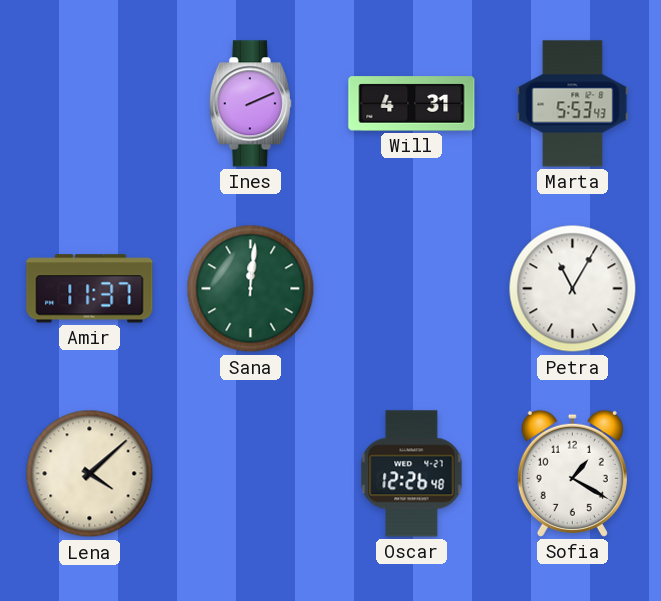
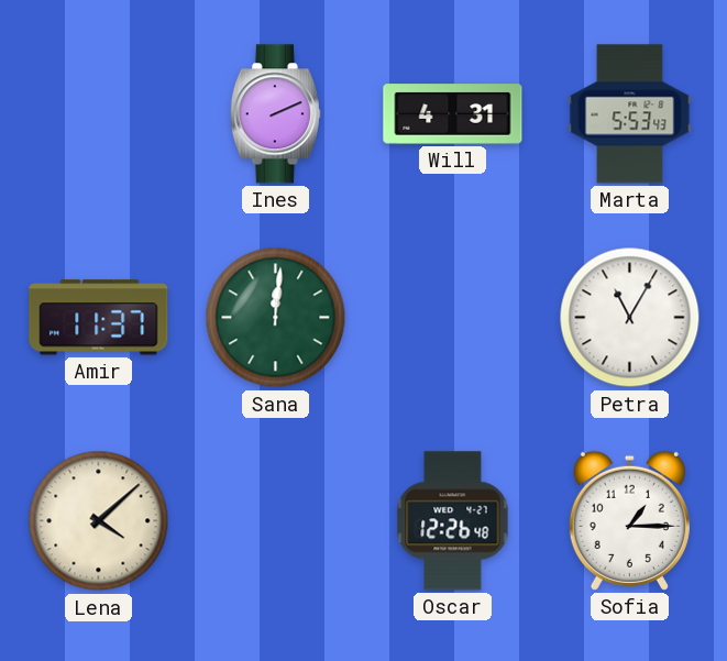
Sofia: 1:20 -> 1:15 (629, 520)
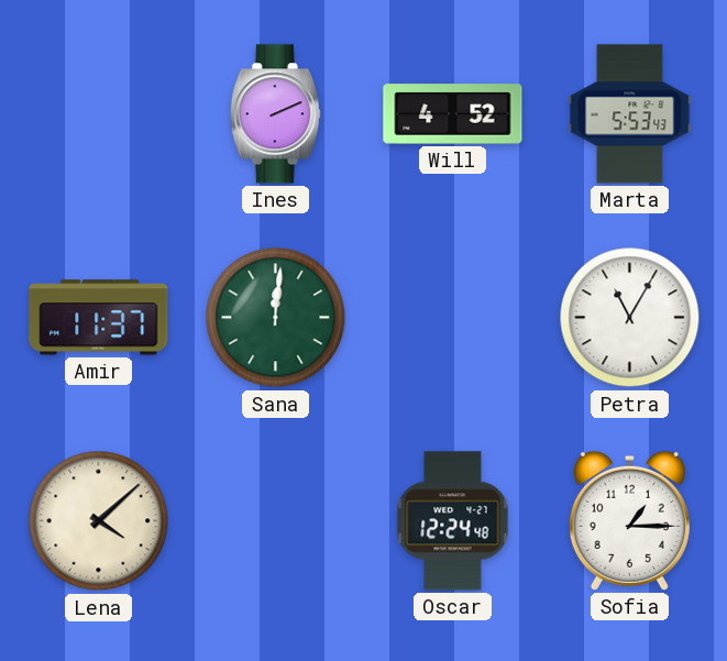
Will: 4:31 -> 4:52 (453, 114)
Oscar: 12:26 -> 12:24 (453, 521)
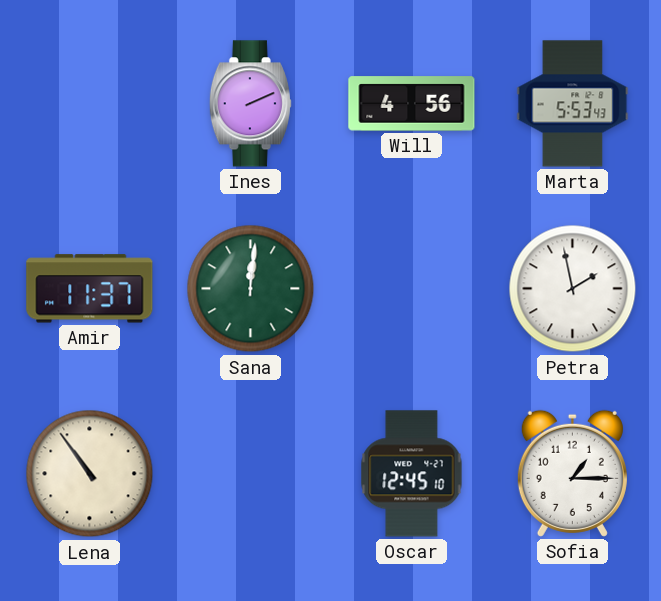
Will: 4:52 -> 4:56 (412, 104)
Petra: 11:05 -> 1:58 (573, 289)
Lena: 4:08 -> 10:54 (90, 474)
Oscar: 12:24 -> 12:45 (412, 474)
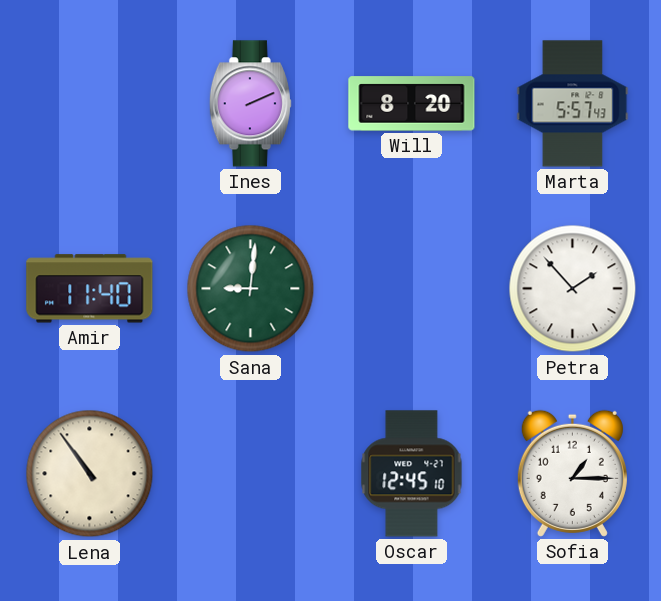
Will: 4:56 -> 8:20 (412, 104)
Marta: 5:53 -> 5:57 (573, 104)
Amir: 11:37 -> 11:40 (90, 289)
Sana: 12:01 -> 9:01 (251, 289)
Petra: 1:58 -> 1:53 (573, 289)
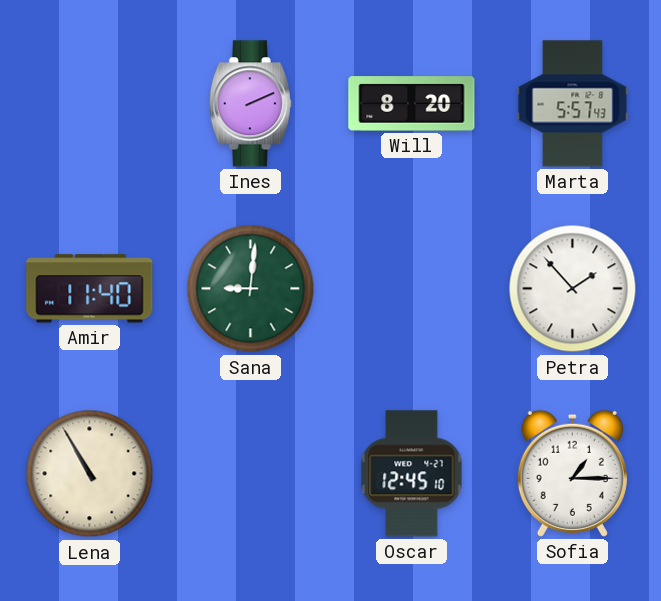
Lena: 10:54 -> 10:55 (90, 474)
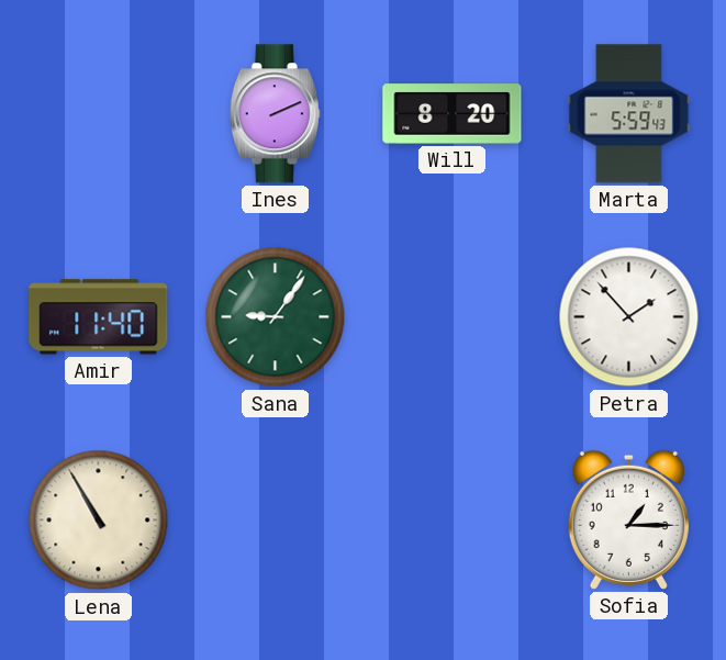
Marta: 5:57 -> 5:59 (629, 114)
Sana: 9:01 -> 9:06 (276, 317)
Oscar: 12:45 -> none (412, 474)
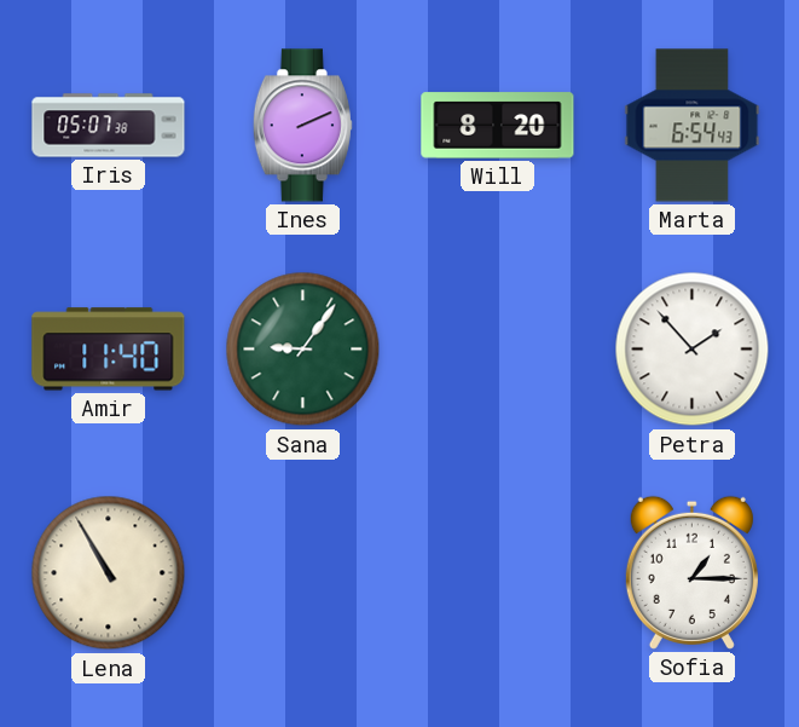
Iris: none -> 05:07 (109, 126)
Marta: 5:59 -> 6:54 (693, 126)
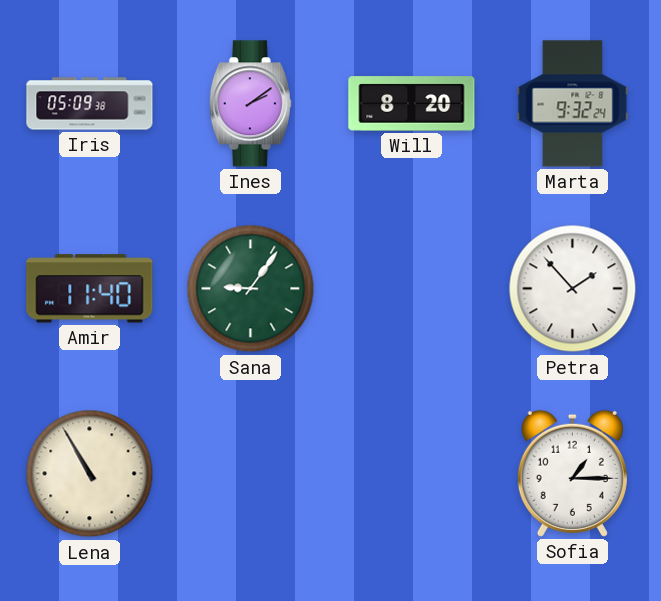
Iris: 05:07 -> 05:09 (90, 104)
Ines: 2:11 -> 2:09 (250, 104)
Marta: 6:54 -> 9:32 (573, 104)
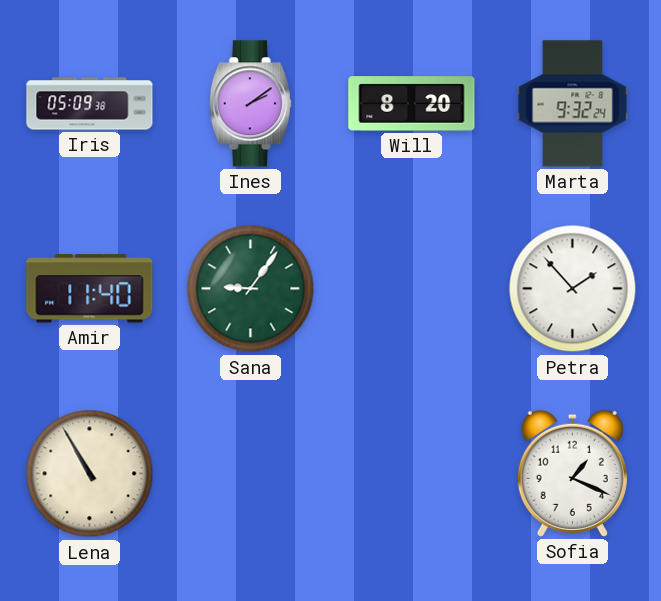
Sofia: 1:15 -> 1:19 (572, 473)
